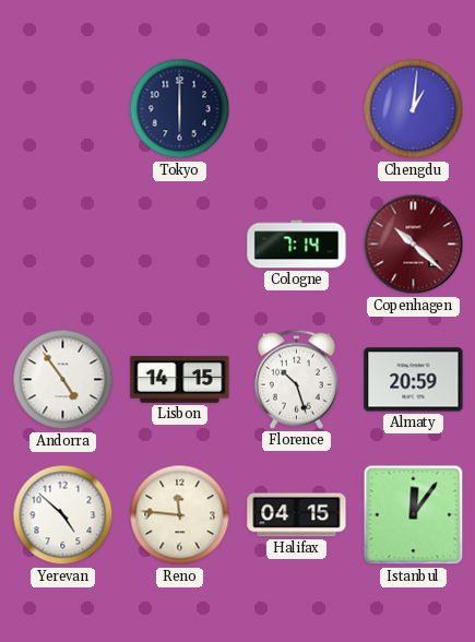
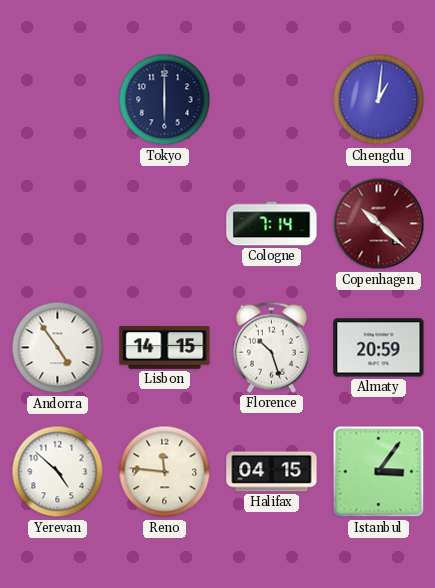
Istanbul: 12:06 -> 3:06 (379, 472)
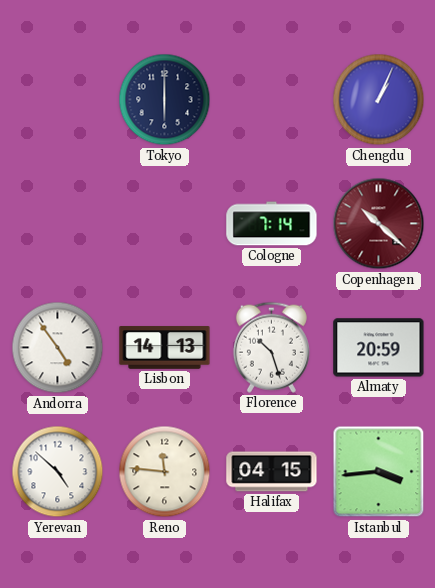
Chengdu: 1:01 -> 1:04 (379, 100)
Lisbon: 14:15 -> 14:13 (165, 348)
Istanbul: 3:06 -> 3:44 (379, 472)
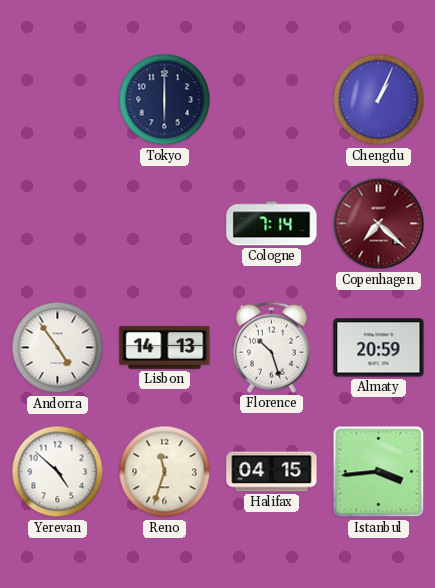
Copenhagen: 10:22 -> 7:22 (379, 224)
Reno: 11:46 -> 11:33 (165, 472)
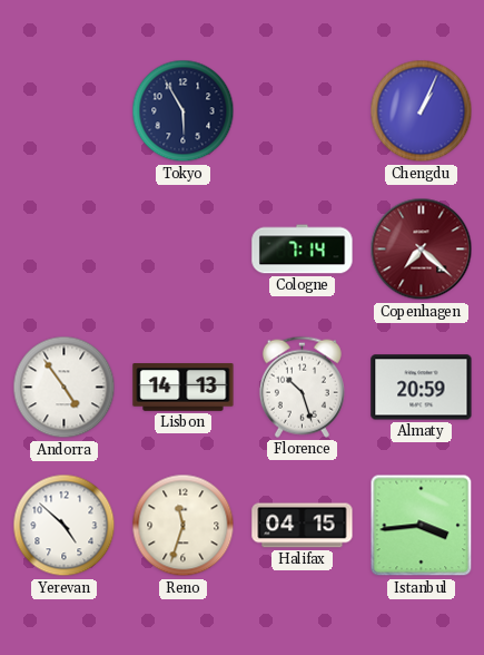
Tokyo: 6:00 -> 5:55 (184, 111)
